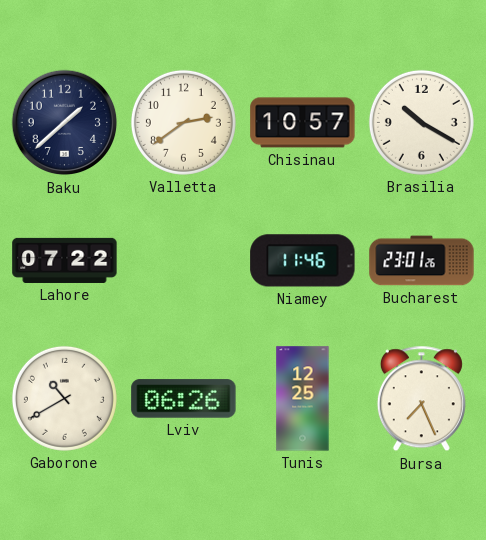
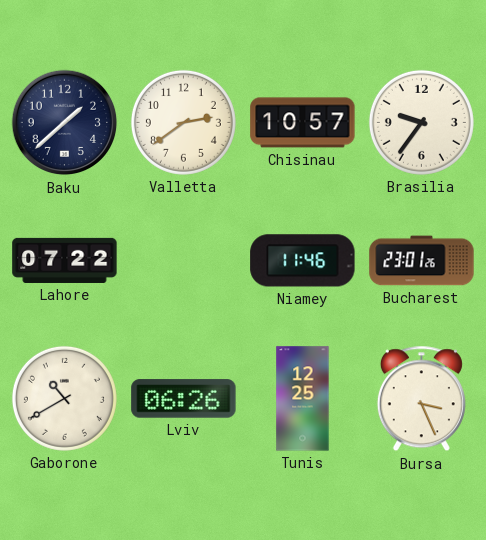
Brasilia: 10:20 -> 9:36 (421, 122)
Bursa: 7:26 -> 3:26 (421, 399)
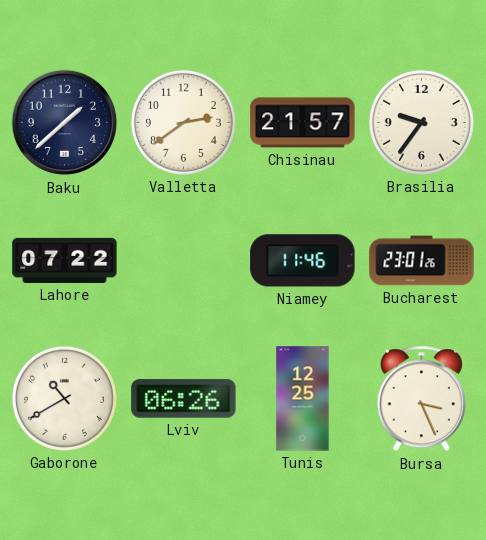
Chisinau: 10:57 -> 21:57 (303, 123)
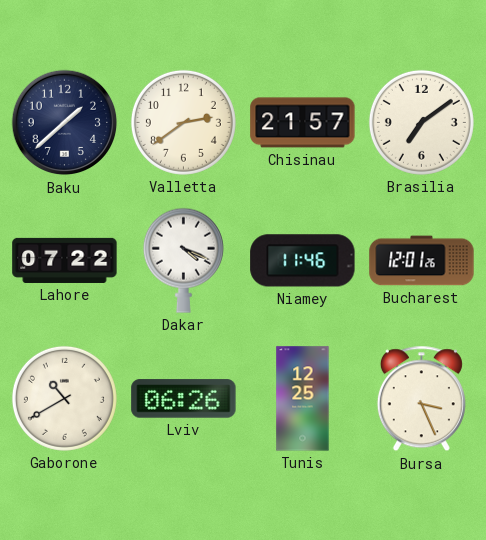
Brasilia: 9:36 -> 7:09 (421, 122)
Dakar: none -> 4:19 (183, 260)
Bucharest: 23:01 -> 12:01 (422, 261)
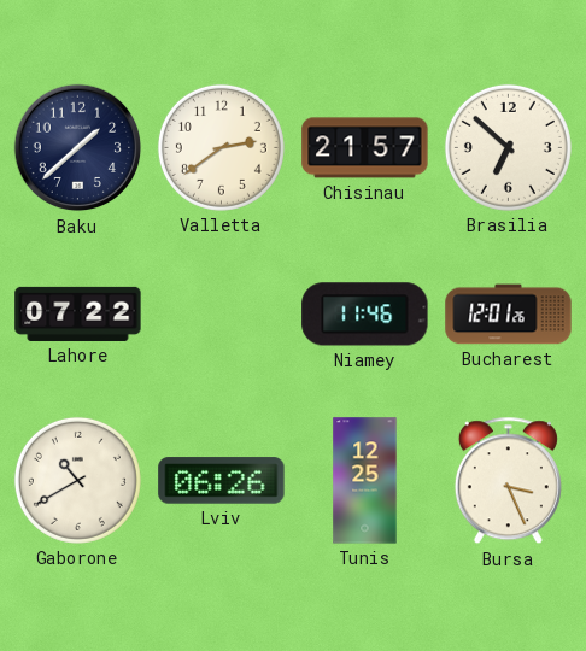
Brasilia: 7:09 -> 6:52 (508, 147)
Dakar: 4:19 -> none (183, 260)
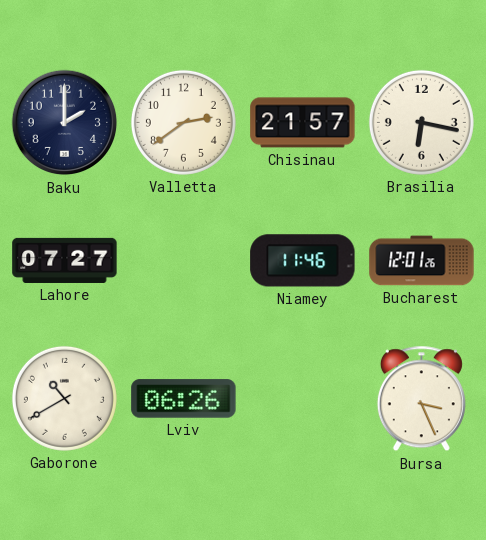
Baku: 1:38 -> 2:00 (65, 123)
Brasilia: 6:52 -> 6:17 (421, 122)
Lahore: 07:22 -> 07:27 (65, 260)
Tunis: 12:25 -> none (365, 481)
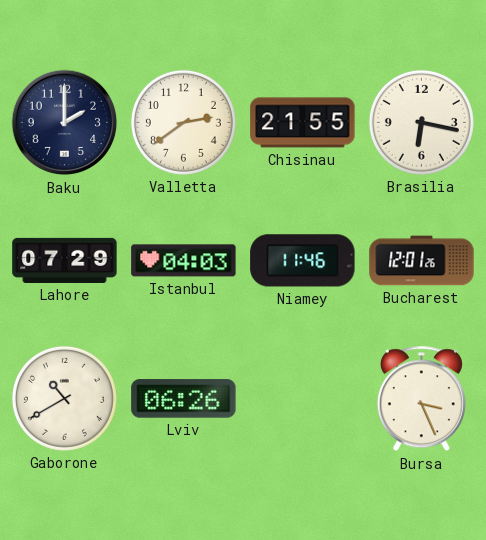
Chisinau: 21:57 -> 21:55 (303, 123)
Lahore: 07:27 -> 07:29 (65, 260)
Istanbul: none -> 04:03 (184, 261)
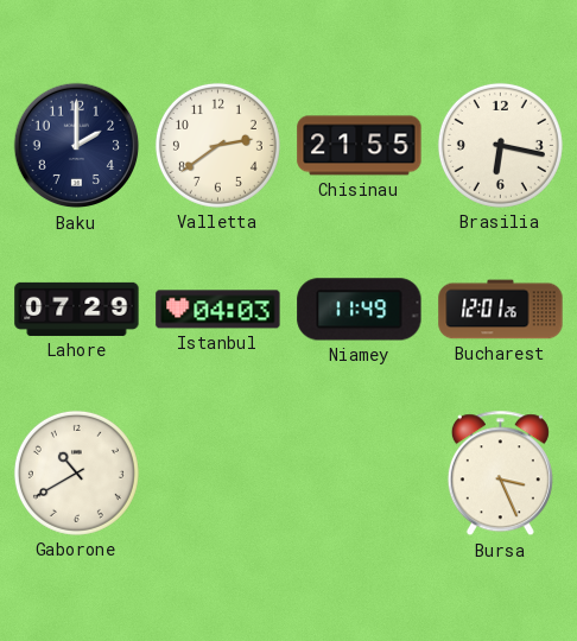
Niamey: 11:46 -> 11:49 (360, 310)
Lviv: 06:26 -> none (184, 399)
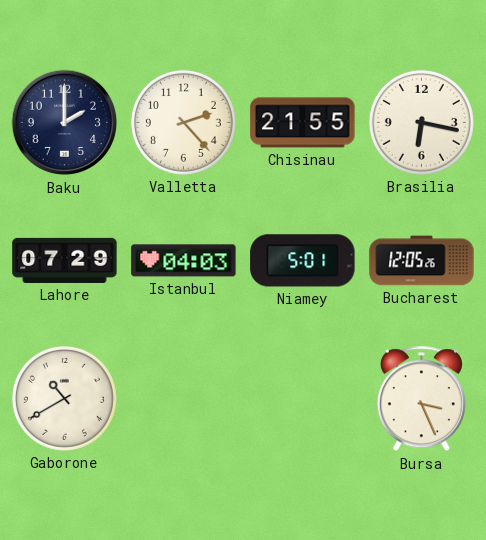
Valletta: 2:39 -> 2:23 (183, 122)
Niamey: 11:49 -> 5:01 (303, 261)
Bucharest: 12:01 -> 12:05 (422, 261)
